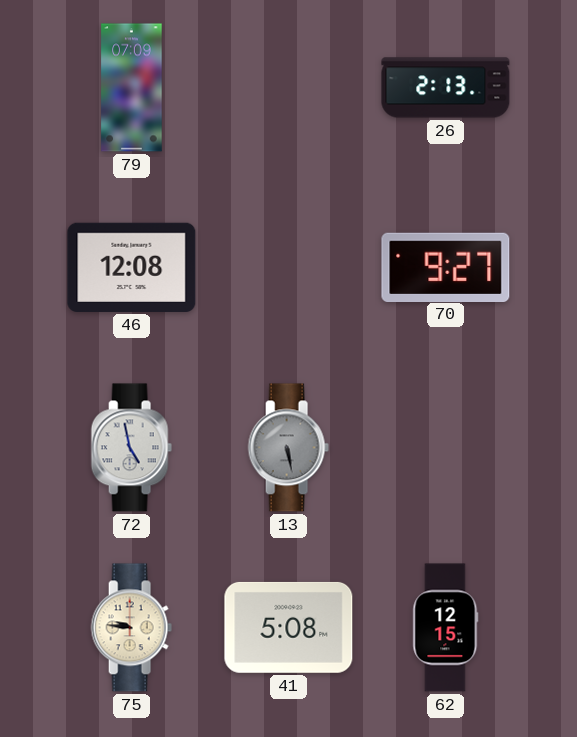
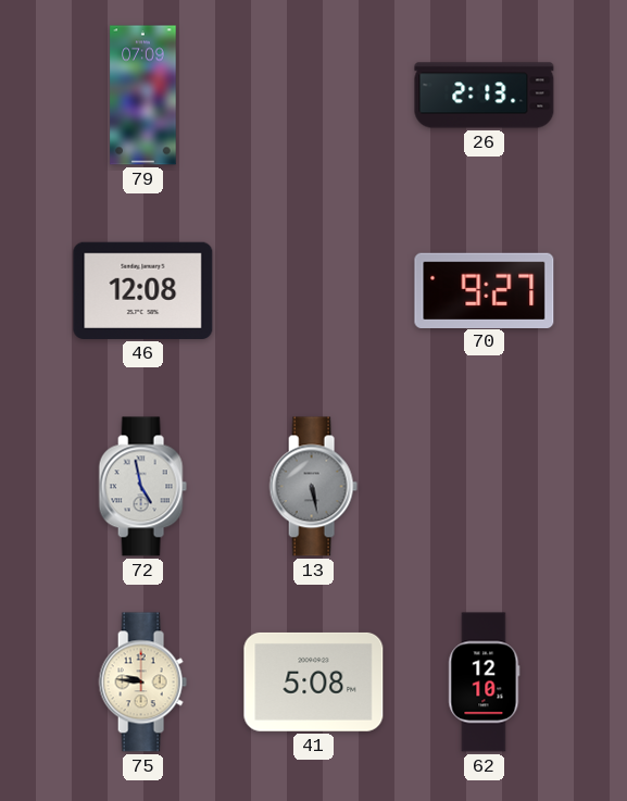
62: 12:15 -> 12:10 (485, 683)
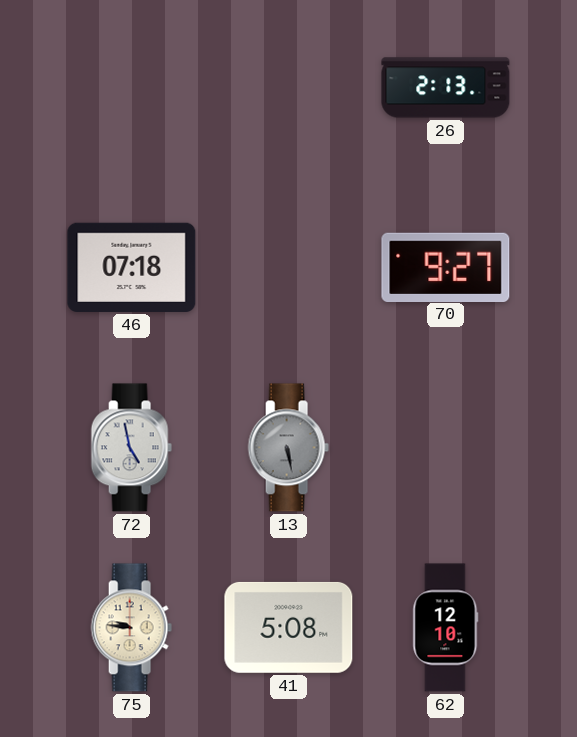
79: 07:09 -> none (143, 96)
46: 12:08 -> 07:18 (132, 267)
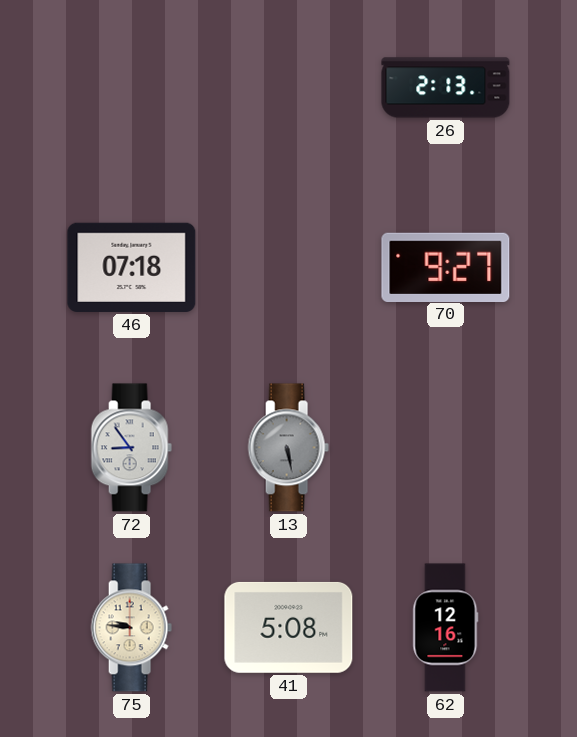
72: 4:58 -> 8:54 (131, 448)
62: 12:10 -> 12:16 (446, 628)
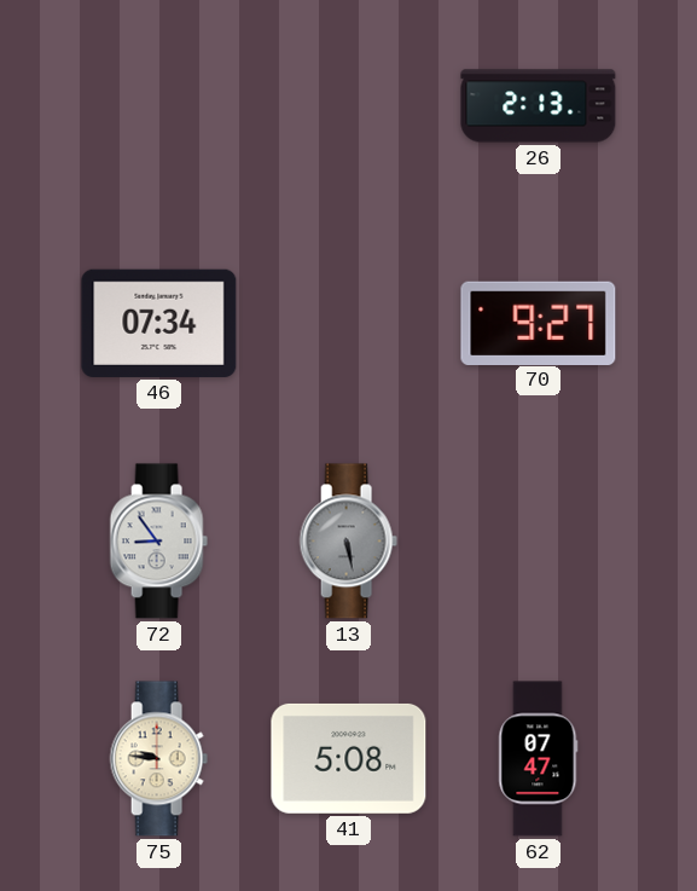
46: 07:18 -> 07:34 (159, 323)
62: 12:16 -> 07:47 (539, 759)
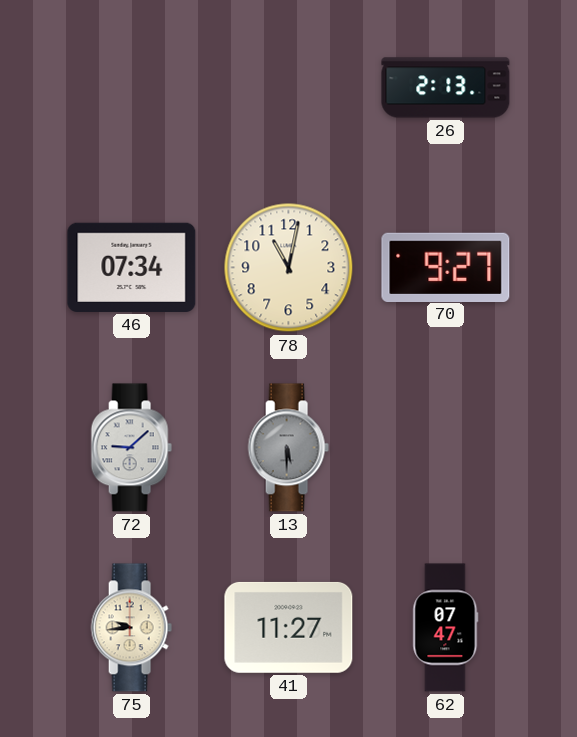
78: none -> 11:02 (289, 268)
72: 8:54 -> 9:08 (131, 448)
13: 5:28 -> 5:30 (288, 448)
75: 9:46 -> 9:44 (131, 628)
41: 5:08 -> 11:27 (289, 627)
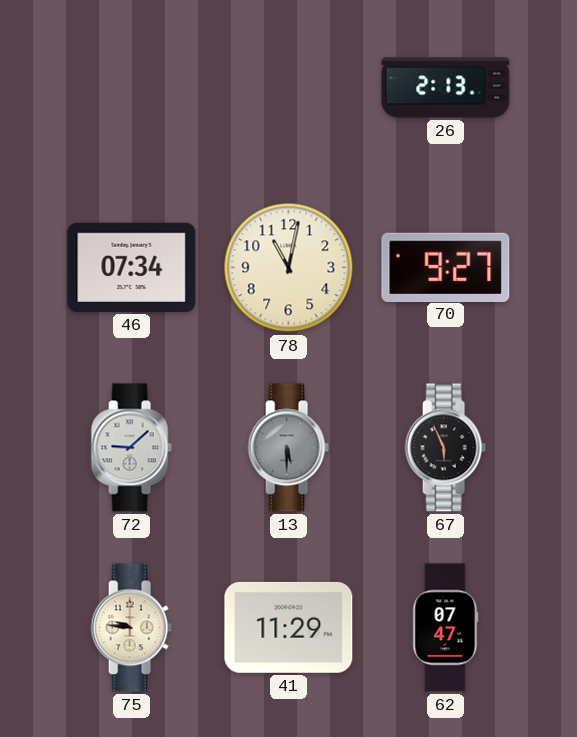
67: none -> 5:56 (445, 448)
75: 9:44 -> 9:46 (131, 628)
41: 11:27 -> 11:29 (289, 627)
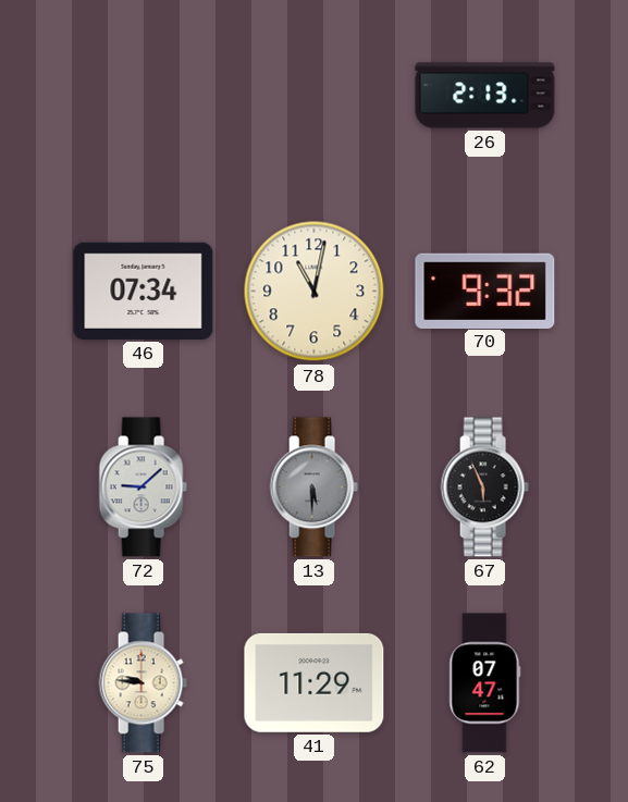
70: 9:27 -> 9:32 (485, 291)
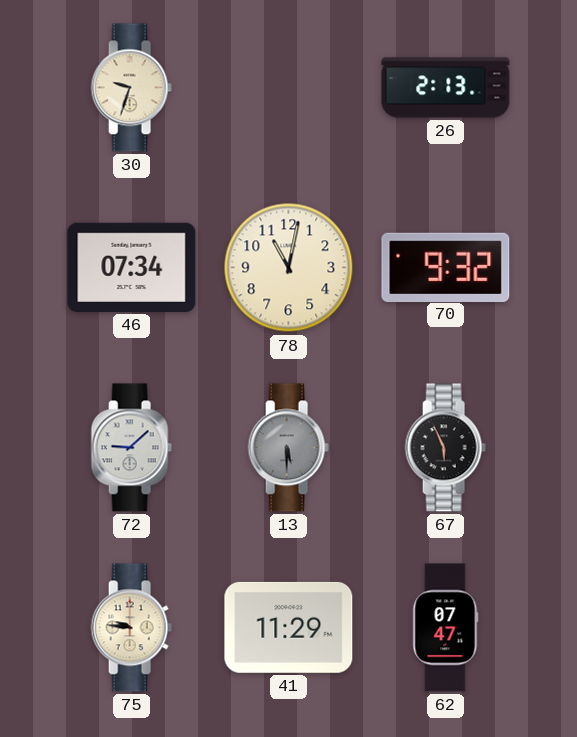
30: none -> 9:33 (131, 88)
